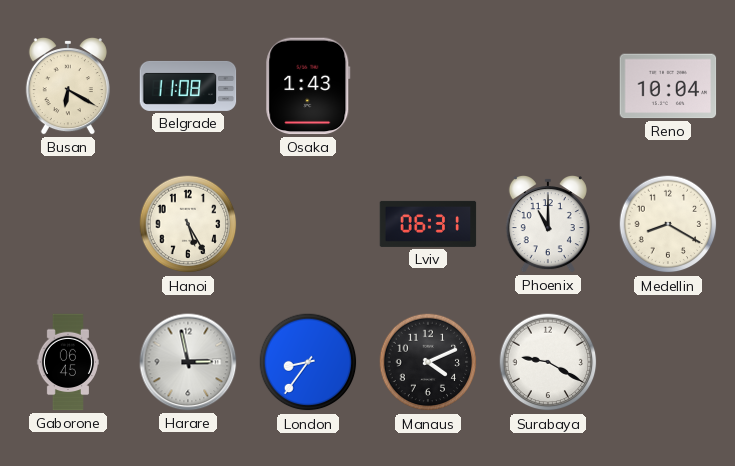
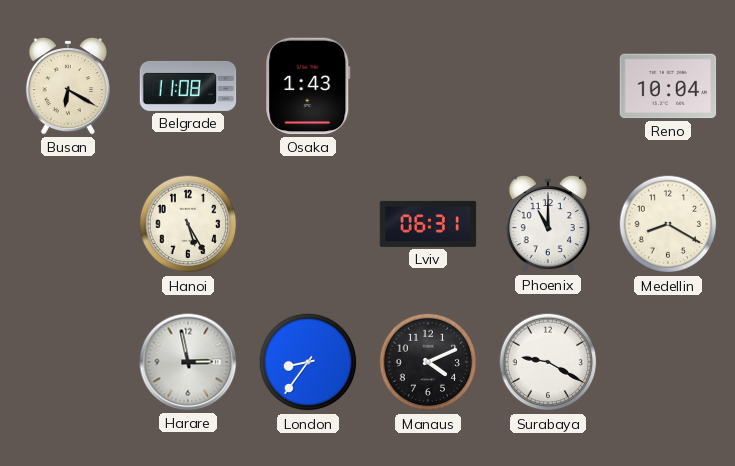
Gaborone: 06:45 -> none (67, 362)
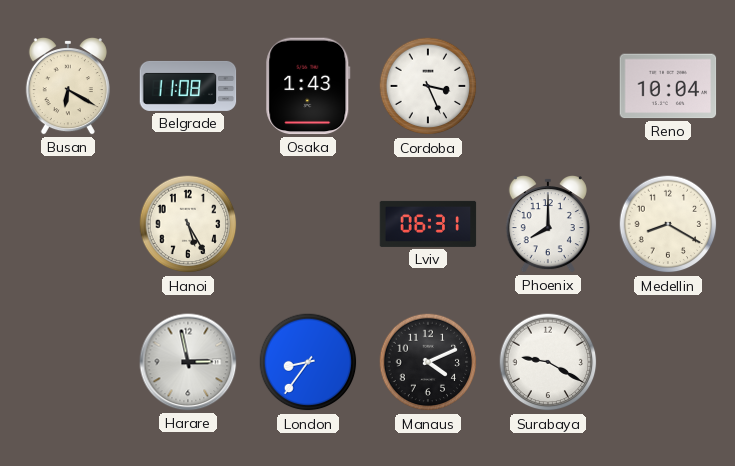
Cordoba: none -> 3:26 (428, 86)
Phoenix: 11:00 -> 8:00 (548, 225)
